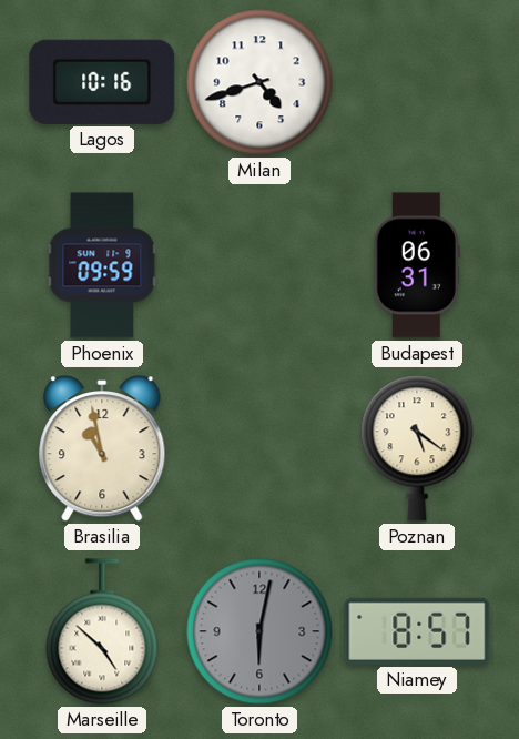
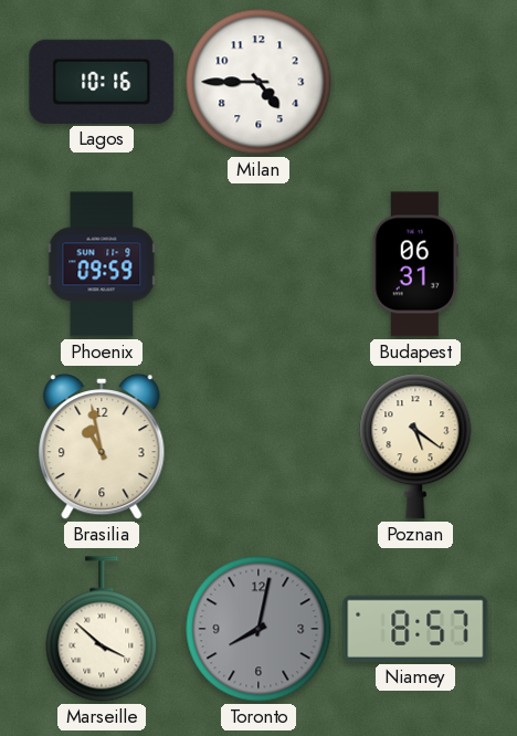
Milan: 4:42 -> 4:45 (258, 82)
Marseille: 4:52 -> 3:52 (102, 629)
Toronto: 6:02 -> 8:02 (258, 629)
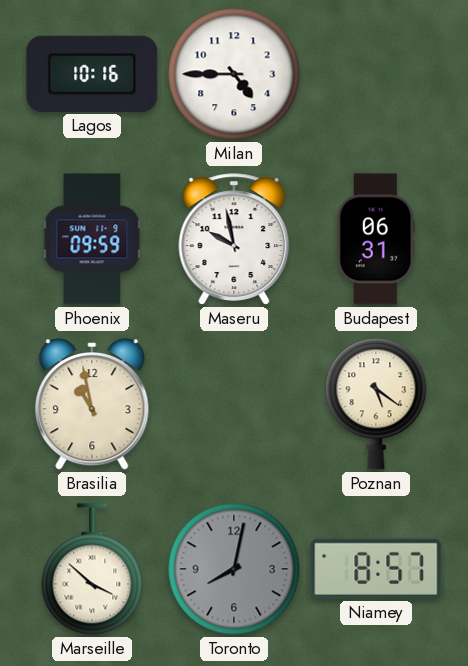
Maseru: none -> 9:58 (234, 239)
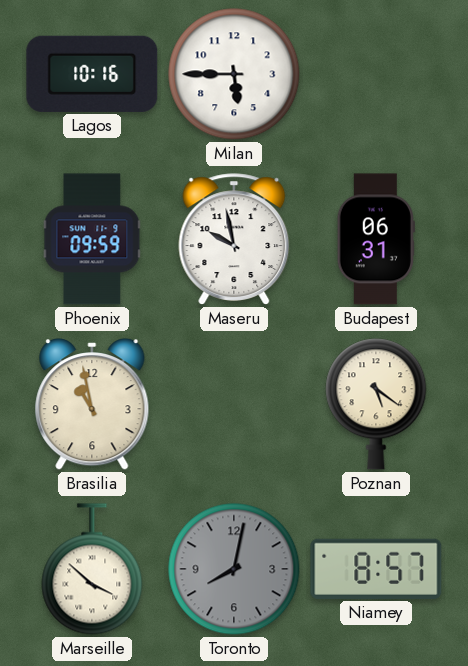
Milan: 4:45 -> 5:45 (234, 74)
